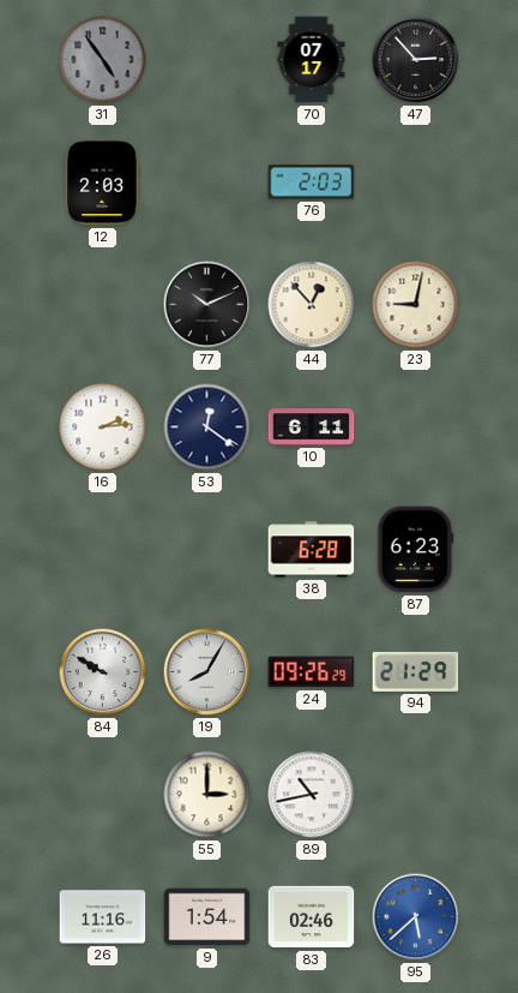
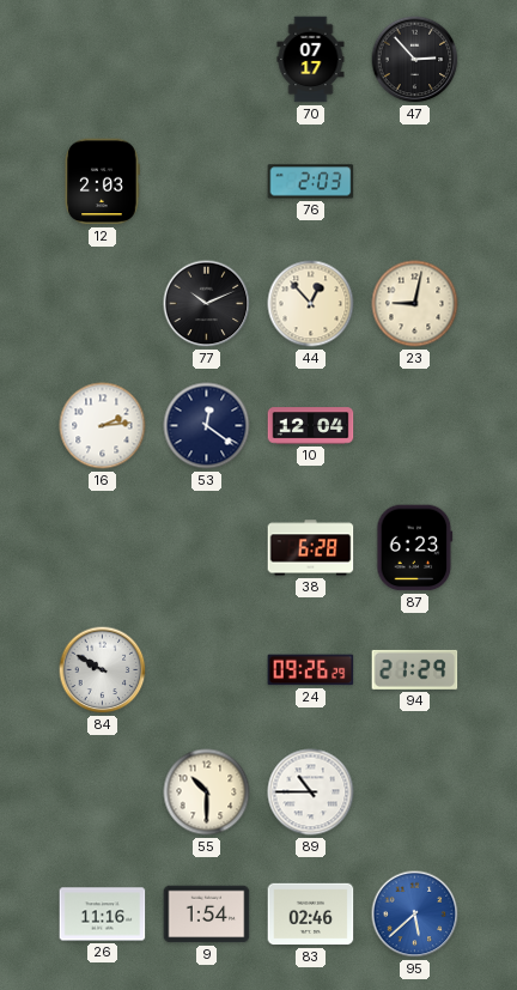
31: 4:54 -> none (103, 60)
10: 6:11 -> 12:04 (311, 426)
19: 8:05 -> none (207, 672)
55: 3:00 -> 10:30 (207, 792)
89: 10:43 -> 10:45 (311, 792)
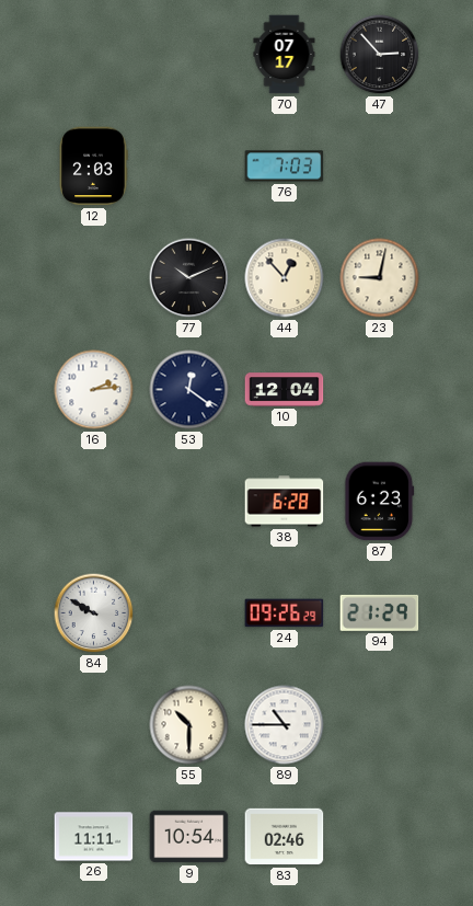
76: 2:03 -> 7:03 (285, 167)
26: 11:16 -> 11:11 (94, 837)
9: 1:54 -> 10:54 (189, 837)
95: 5:38 -> none (415, 915)
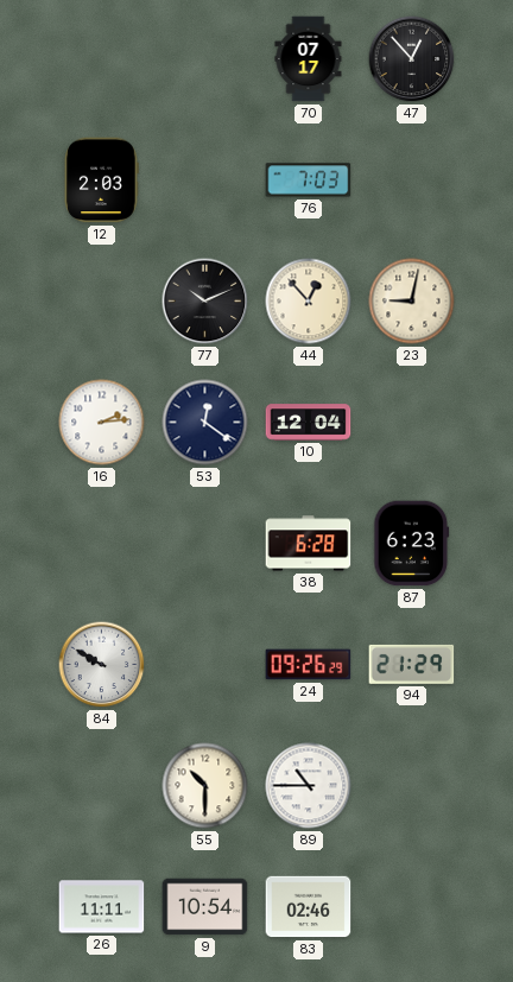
47: 2:53 -> 12:53 (412, 59)
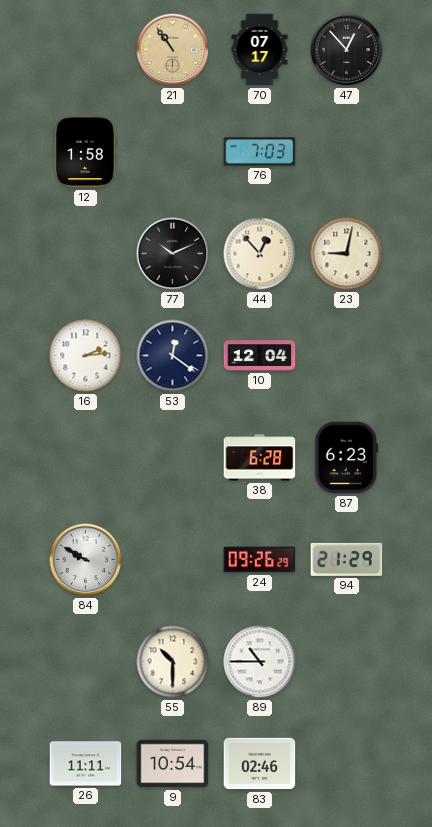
21: none -> 10:54 (173, 50)
12: 2:03 -> 1:58 (85, 152)
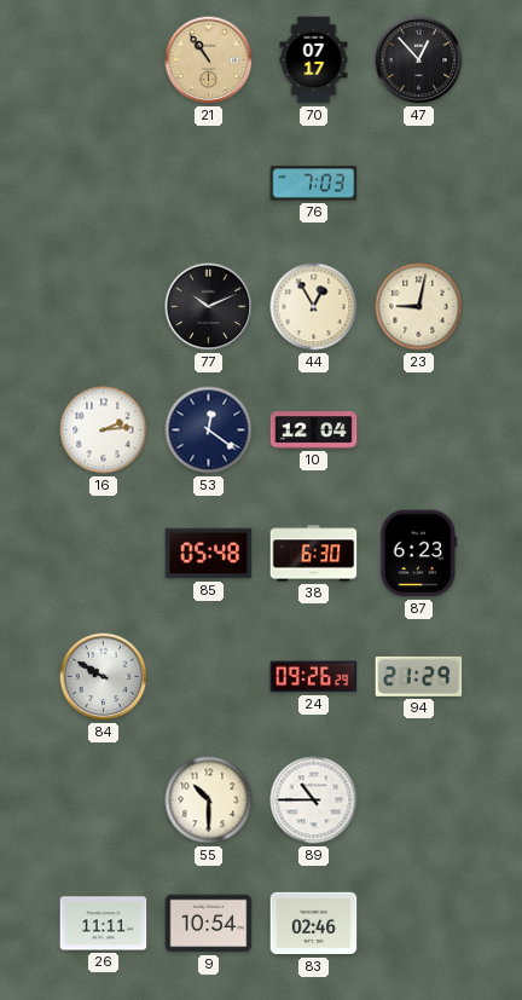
12: 1:58 -> none (85, 152)
44: 12:53 -> 12:55 (314, 307)
85: none -> 05:48 (209, 554)
38: 6:28 -> 6:30 (314, 554)
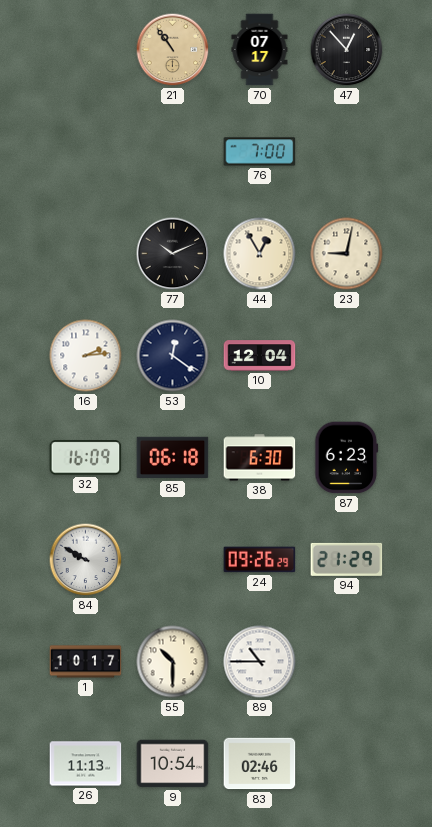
76: 7:03 -> 7:00 (260, 152)
32: none -> 16:09 (86, 458)
85: 05:48 -> 06:18 (173, 458)
1: none -> 10:17 (86, 662)
26: 11:11 -> 11:13 (86, 764)
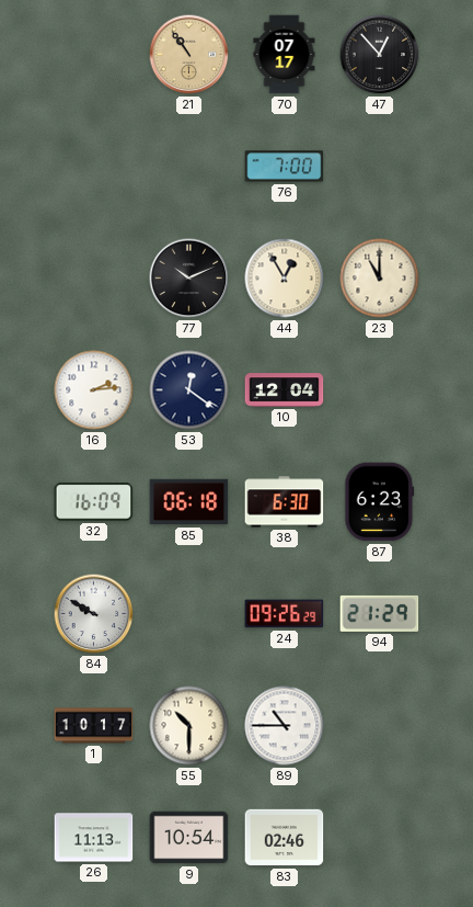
23: 9:02 -> 11:00 (380, 279)
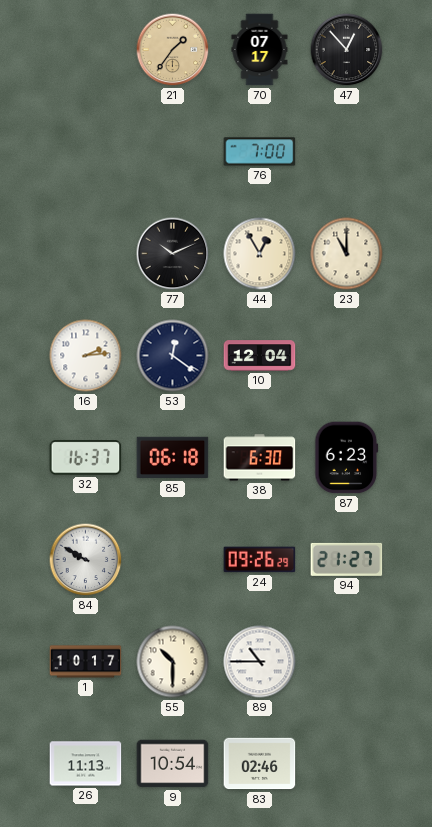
21: 10:54 -> 1:36 (173, 50)
32: 16:09 -> 16:37 (86, 458)
94: 21:29 -> 21:27 (347, 559)
